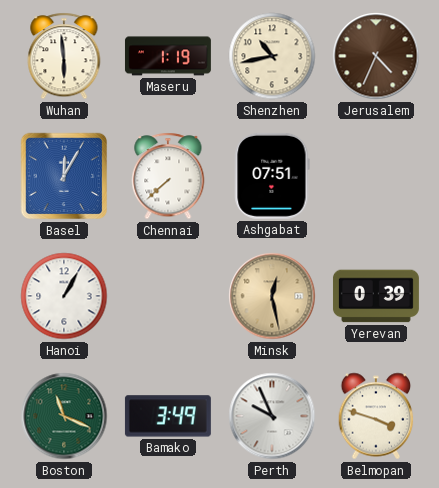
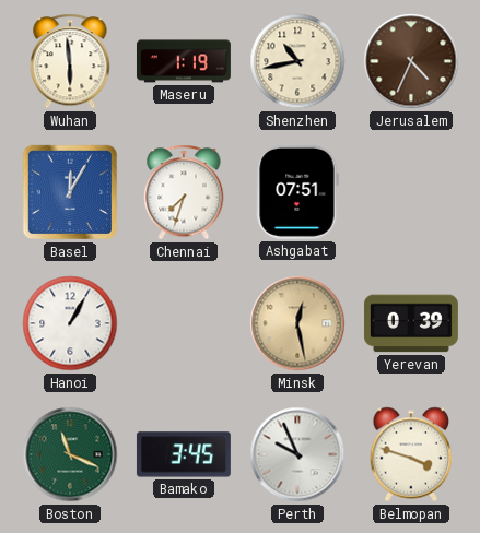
Chennai: 7:38 -> 7:33 (184, 192)
Bamako: 3:49 -> 3:45 (184, 454)
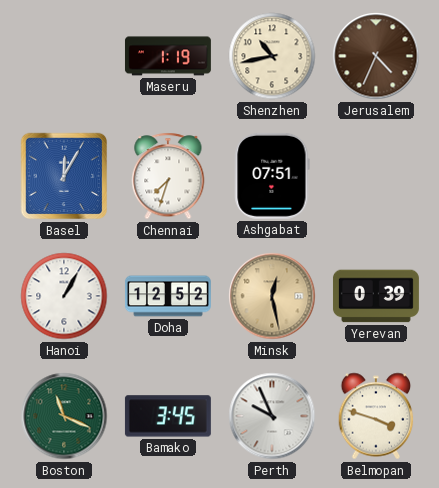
Wuhan: 5:59 -> none (70, 61)
Doha: none -> 12:52 (168, 296)
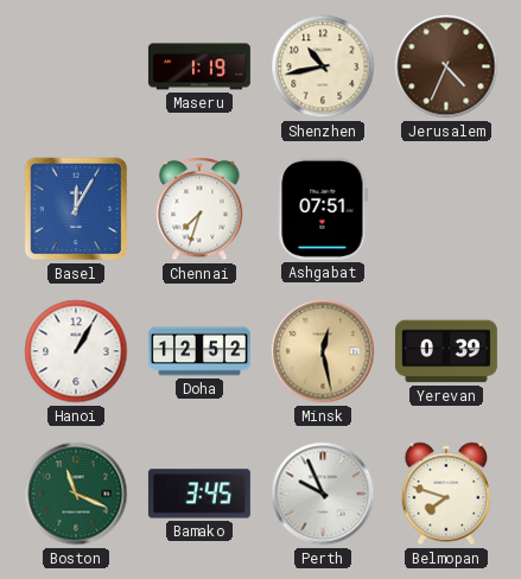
Belmopan: 3:48 -> 7:48 (446, 494)
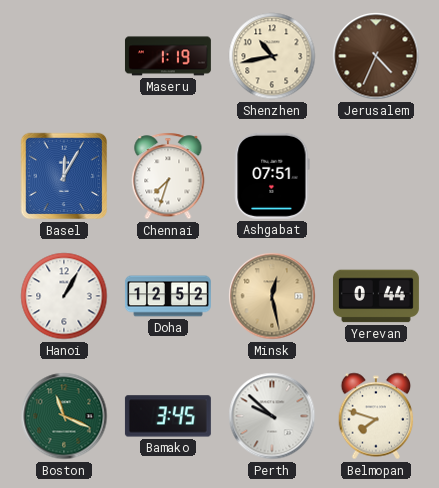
Yerevan: 0:39 -> 0:44 (376, 296)
Perth: 9:56 -> 9:52 (272, 416)
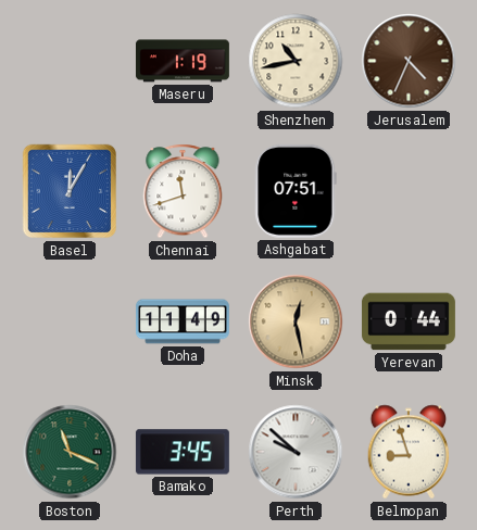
Chennai: 7:33 -> 11:42 (183, 191)
Hanoi: 1:05 -> none (64, 296)
Doha: 12:52 -> 11:49 (183, 321)
Belmopan: 7:48 -> 8:57 (409, 452)
